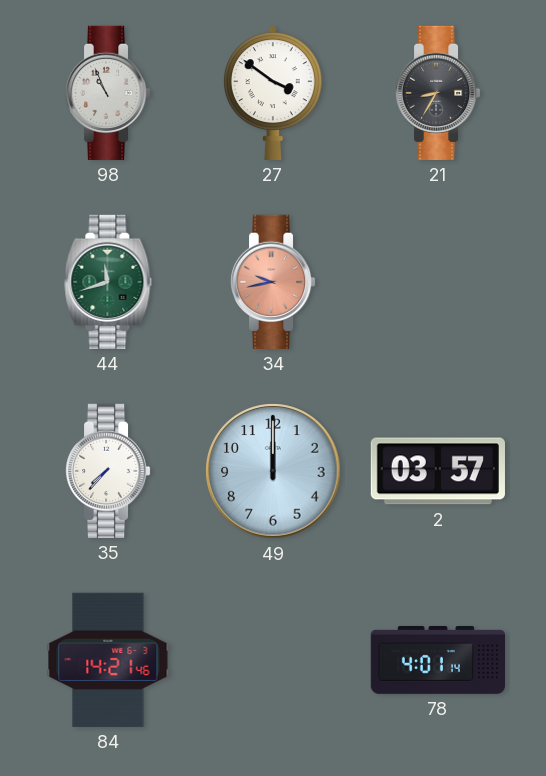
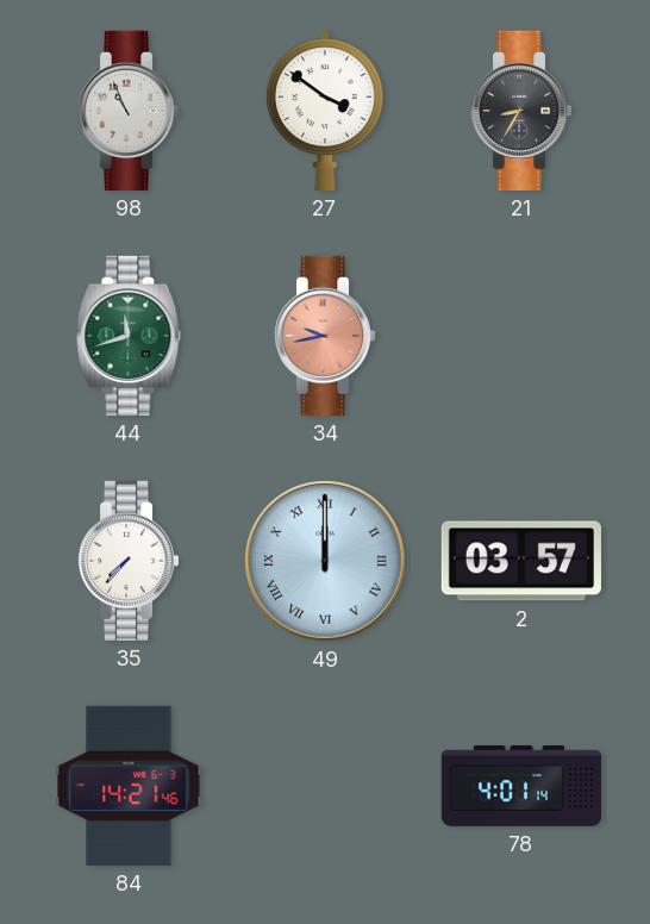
49 numerals: Arabic -> Roman (325, 561)
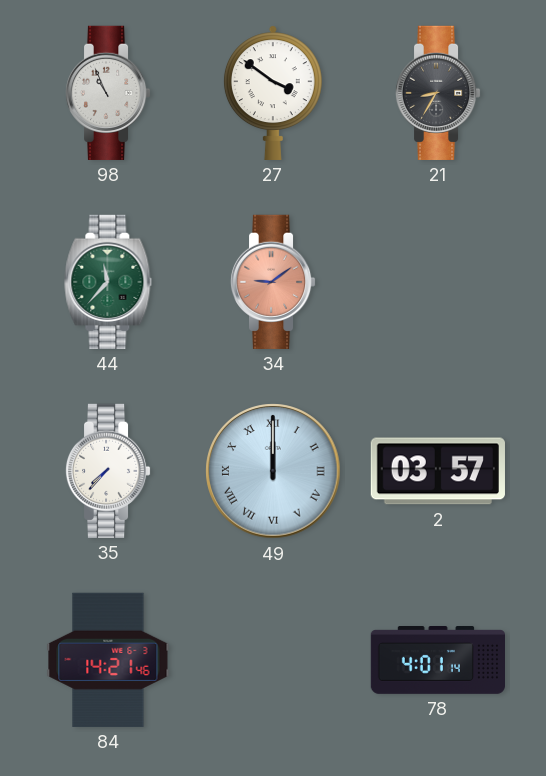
44: 11:42 -> 11:37 (108, 282)
34: 9:43 -> 9:09 (273, 282)
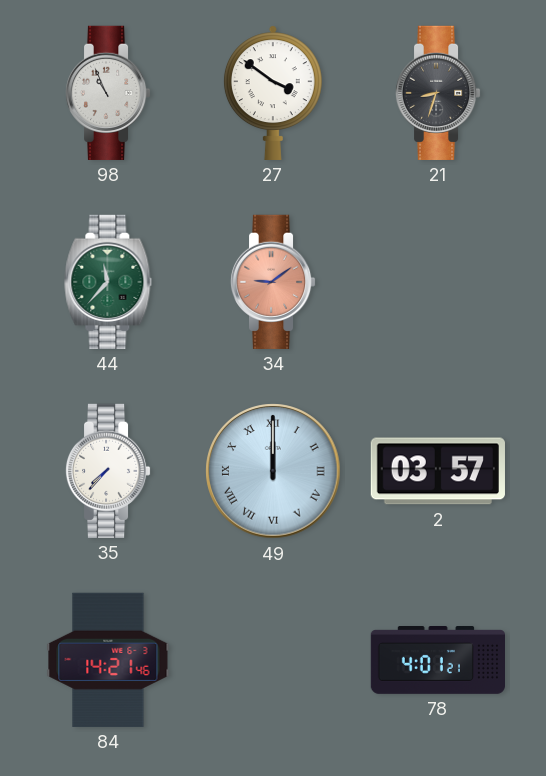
21: 8:35 -> 8:33 (438, 93)
78: 4:01:14 -> 4:01:21 (437, 661)
